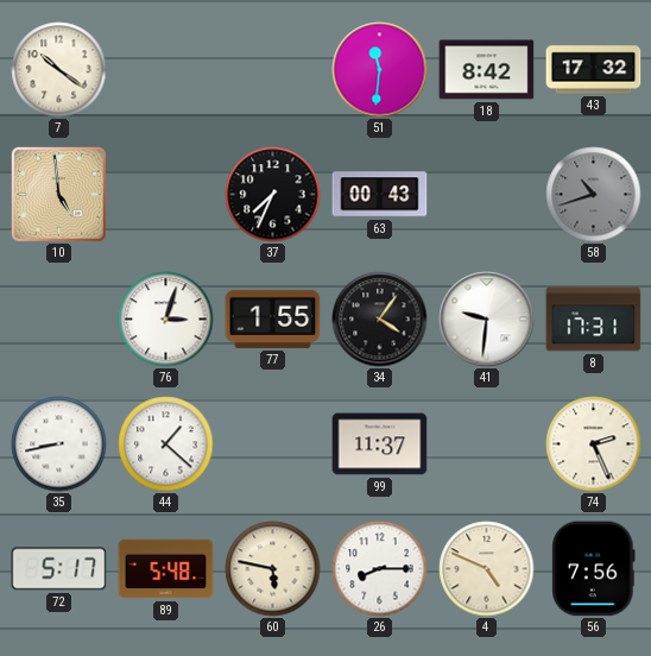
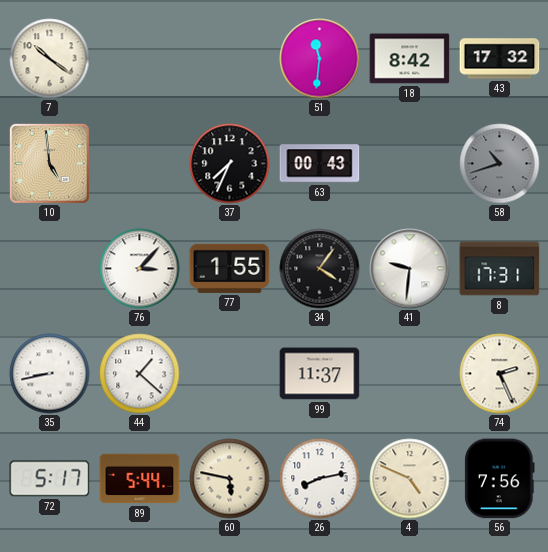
76: 3:03 -> 3:07 (140, 269)
89: 5:48 -> 5:44 (140, 479)
26: 8:15 -> 8:13 (320, 479)
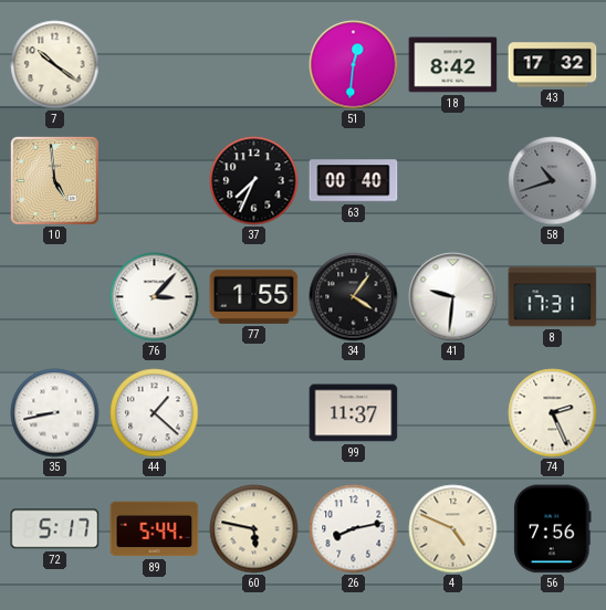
51: 11:31 -> 12:31 (354, 65)
63: 00:43 -> 00:40 (354, 181)
